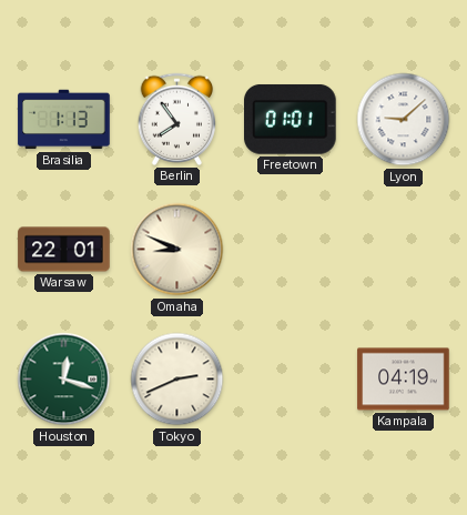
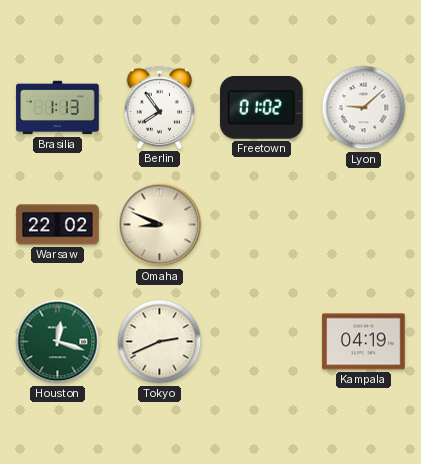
Freetown: 01:01 -> 01:02 (262, 108)
Warsaw: 22:01 -> 22:02 (58, 225)
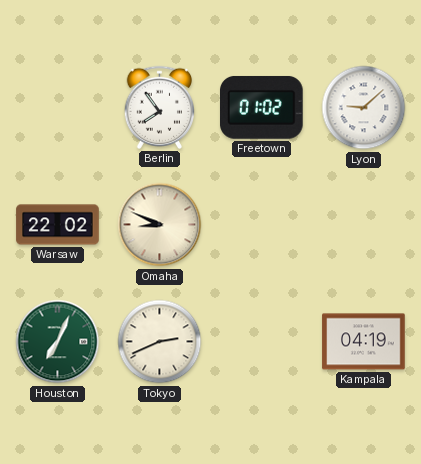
Brasilia: 1:13 -> none (58, 108)
Houston: 12:18 -> 7:04 (58, 342)
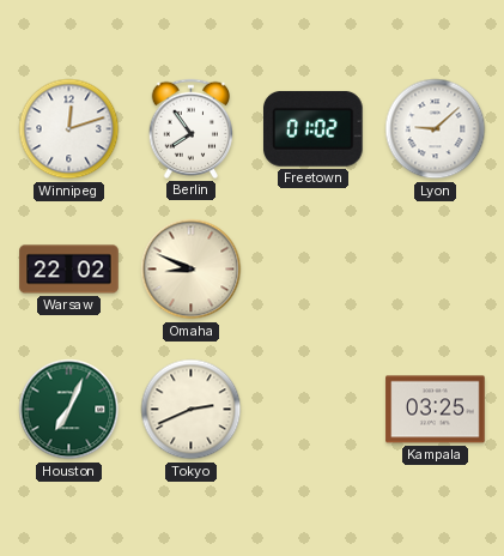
Winnipeg: none -> 12:12 (69, 129)
Kampala: 04:19 -> 03:25 (436, 410)
